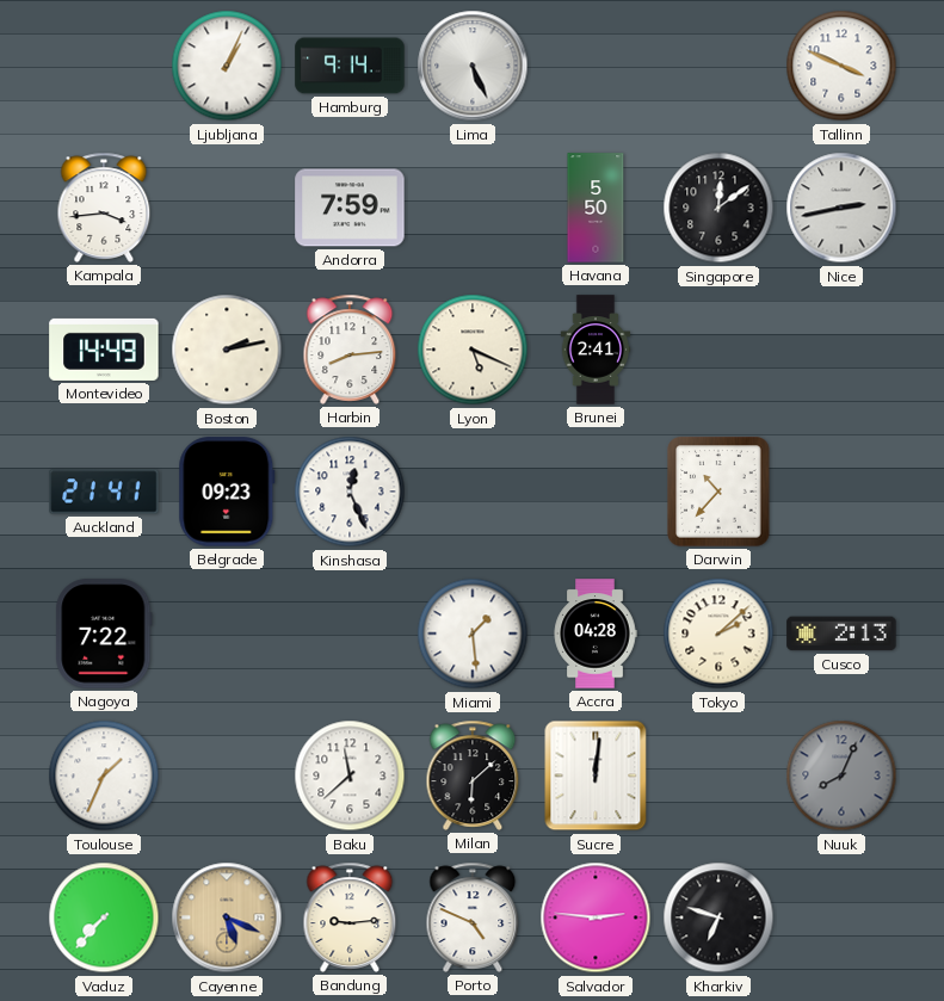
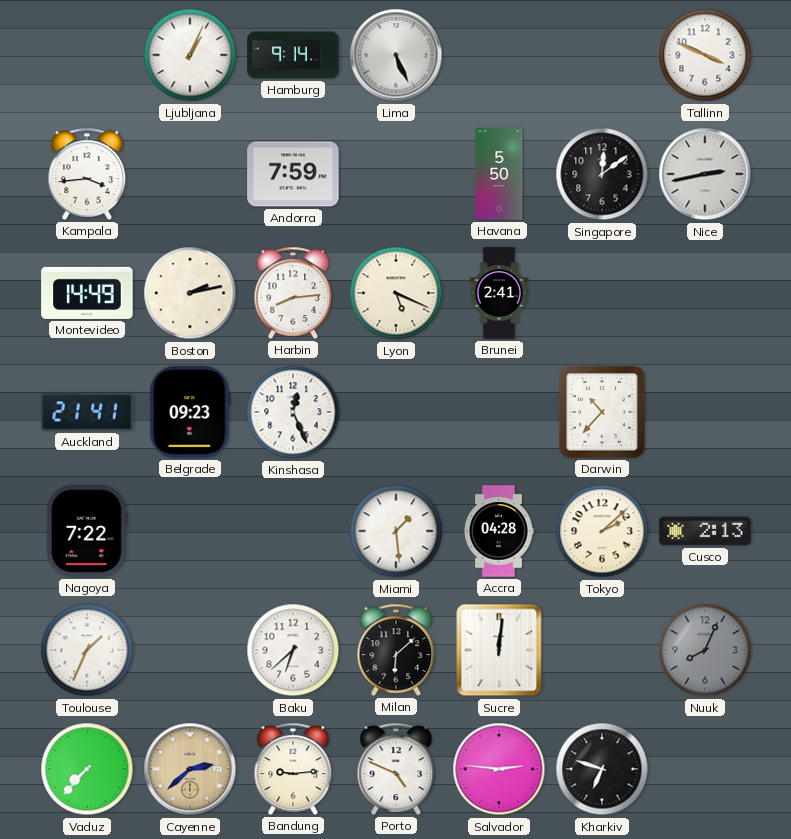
Baku: 11:38 -> 6:38 (293, 650)
Cayenne: 5:19 -> 2:38 (190, 769)
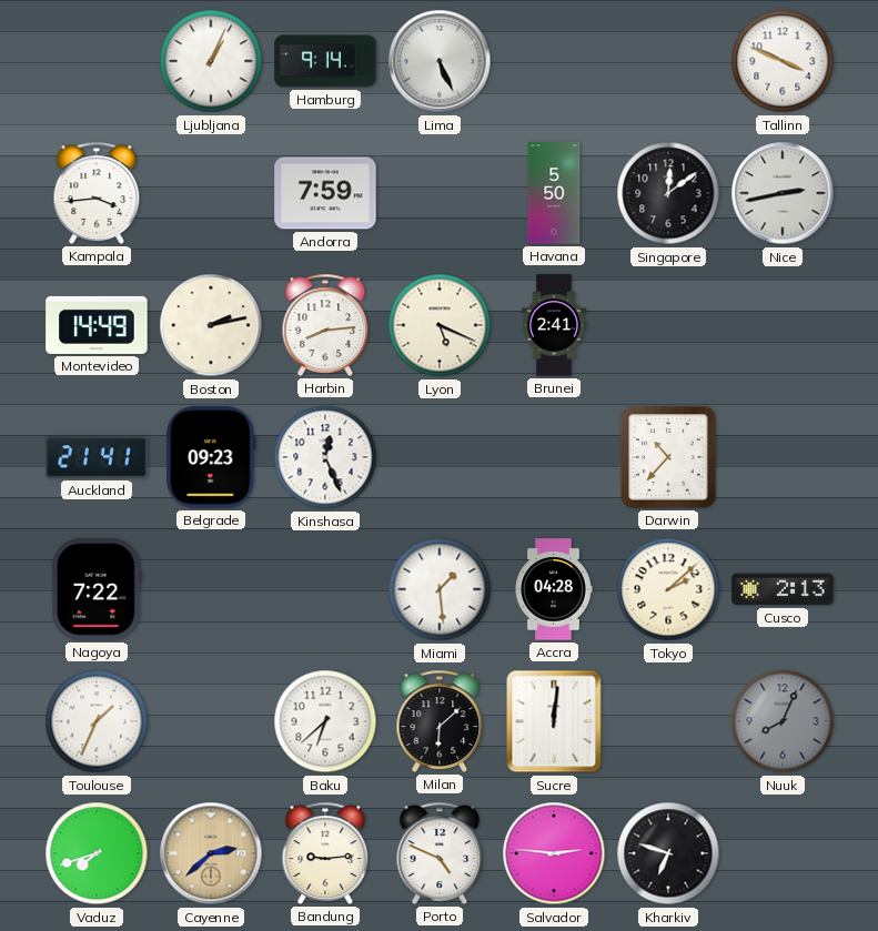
Vaduz: 7:37 -> 7:42 (97, 853)
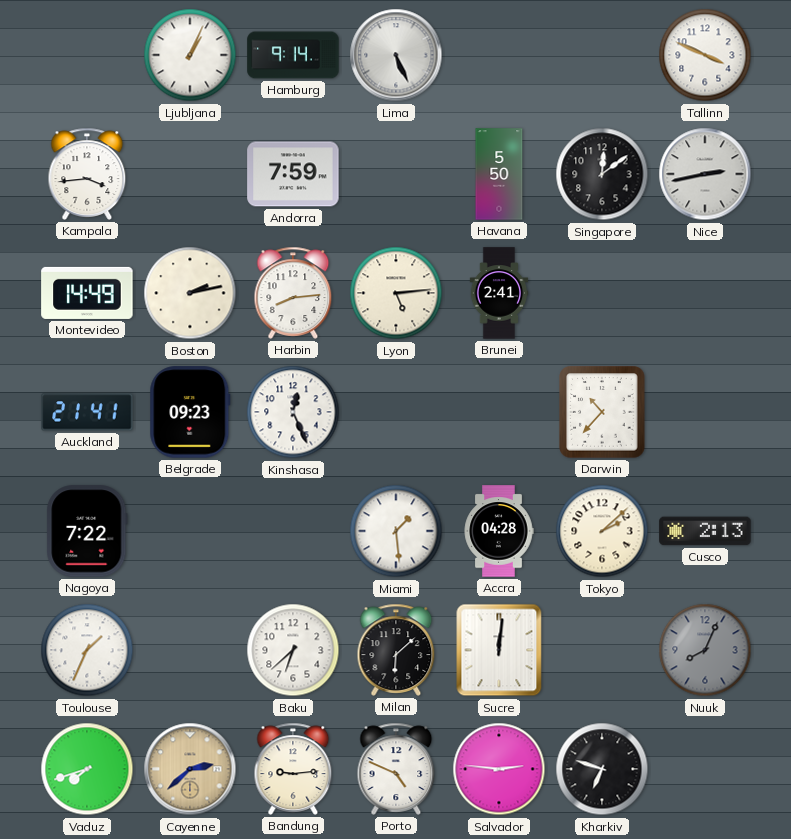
Lyon: 5:19 -> 5:14 (396, 293)
